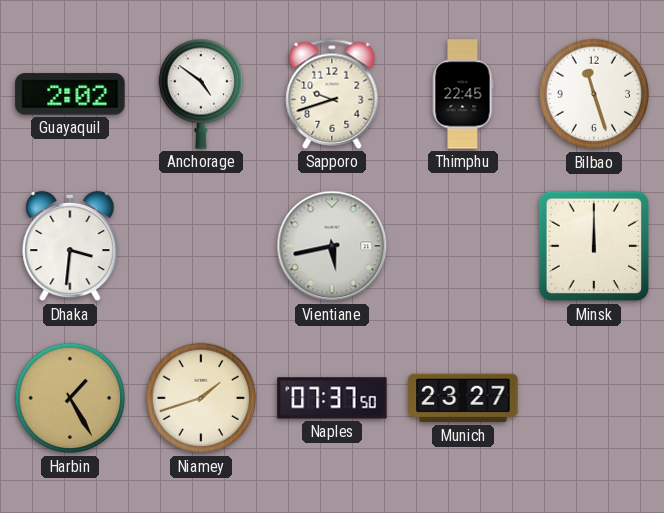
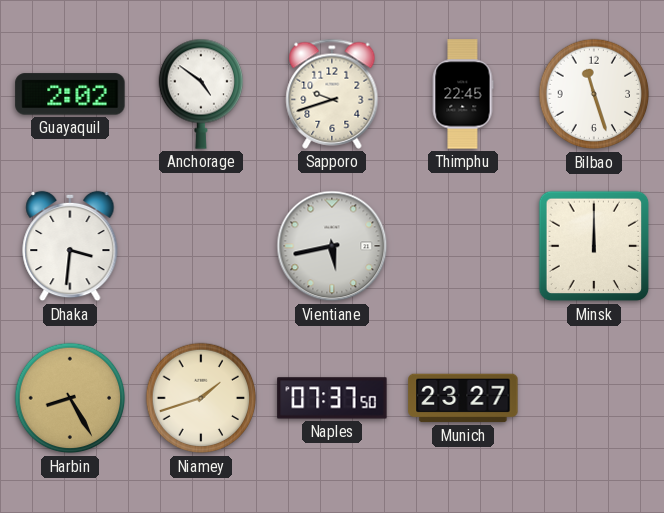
Harbin: 1:25 -> 8:25 (70, 398)
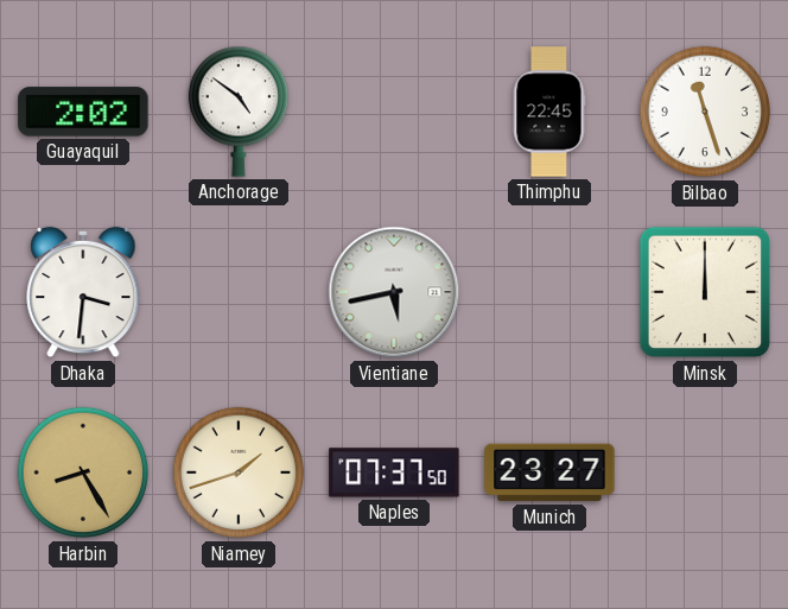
Sapporo: 9:42 -> none (332, 94)
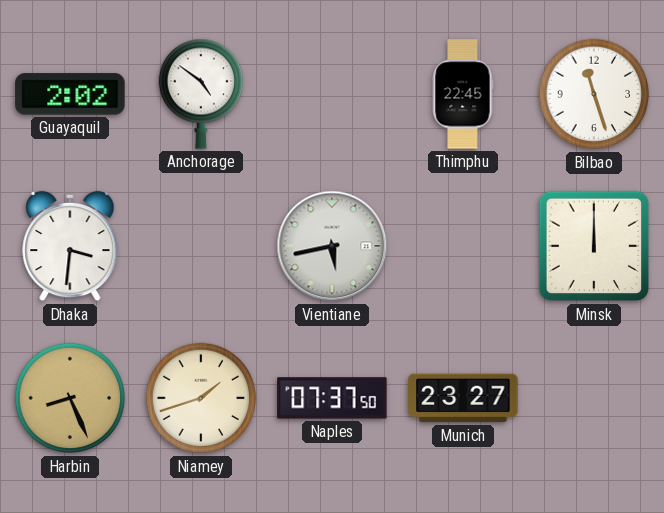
Harbin: 8:25 -> 8:26 (70, 398)
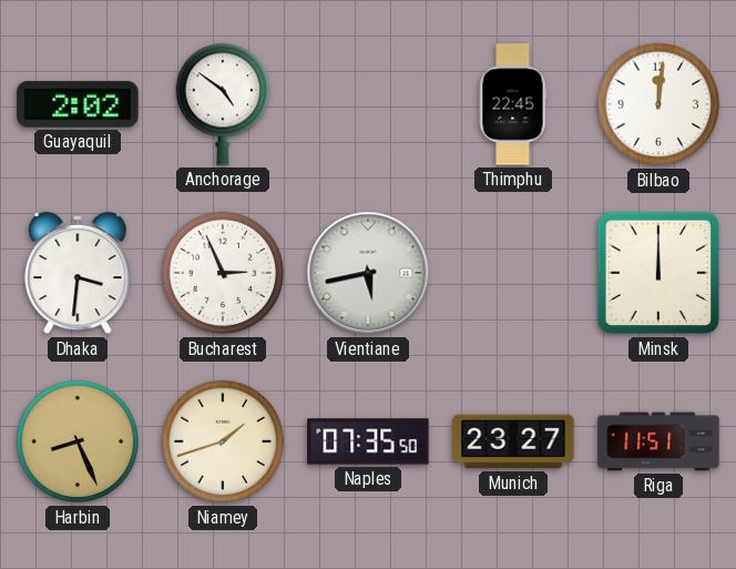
Bilbao: 11:27 -> 12:01 (658, 104)
Bucharest: none -> 2:56 (223, 273)
Naples: 07:37 -> 07:35 (368, 441)
Riga: none -> 11:51 (658, 441)
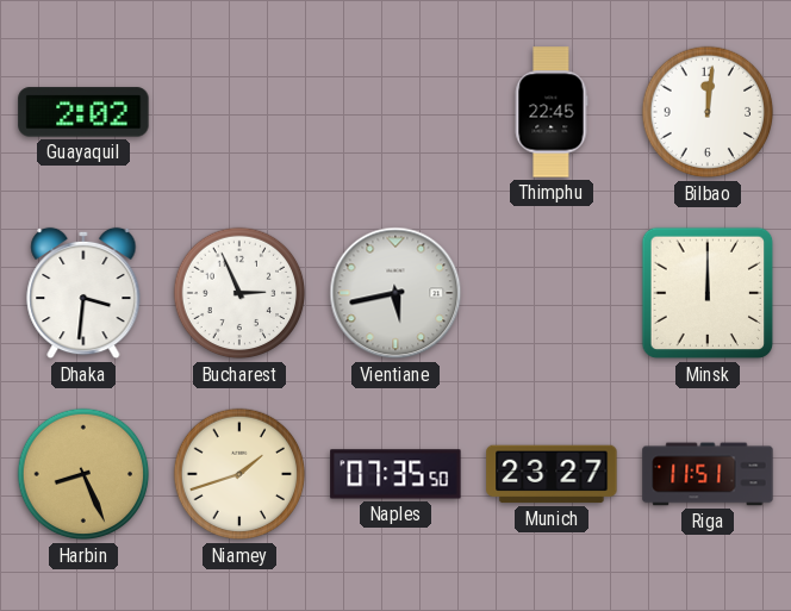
Anchorage: 4:51 -> none (222, 104)
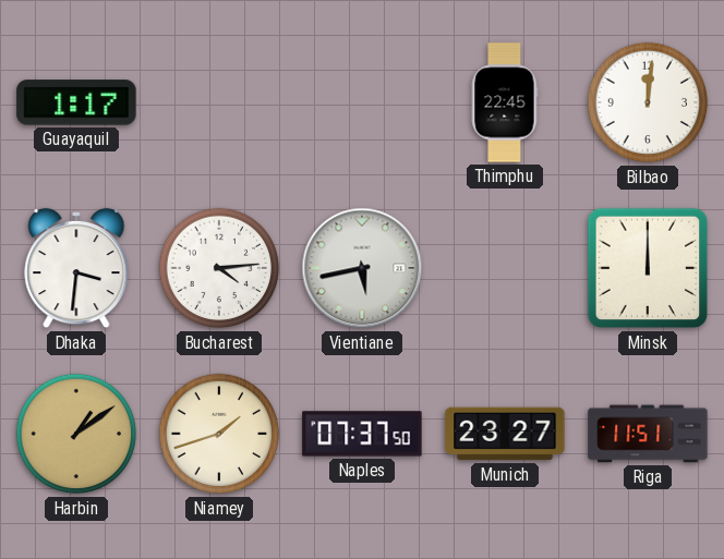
Guayaquil: 2:02 -> 1:17 (76, 102)
Bucharest: 2:56 -> 4:14 (219, 268)
Harbin: 8:26 -> 1:09 (76, 434)
Naples: 07:35 -> 07:37 (362, 434)
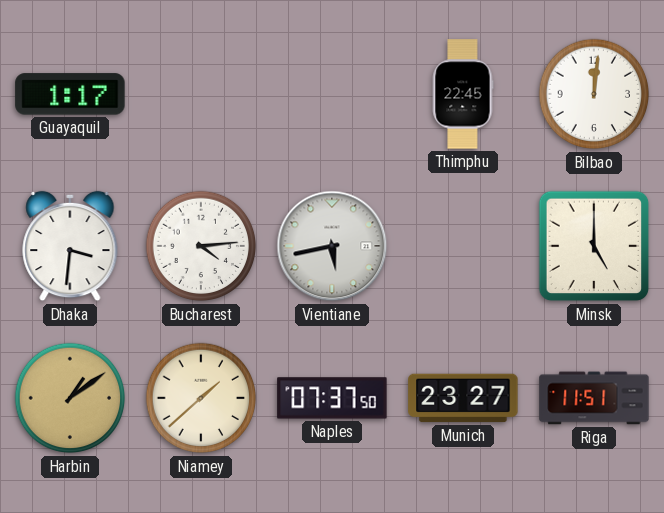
Minsk: 12:00 -> 5:00 (594, 246)
Niamey: 1:42 -> 1:38 (201, 398)
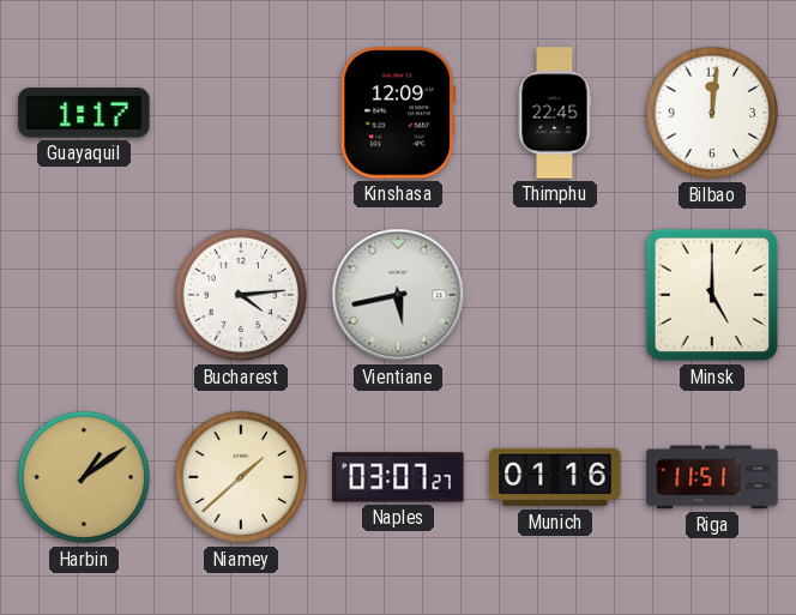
Kinshasa: none -> 12:09 (397, 113)
Dhaka: 3:31 -> none (70, 246)
Naples: 07:37 -> 03:07 (398, 477)
Munich: 23:27 -> 01:16 (555, 477)
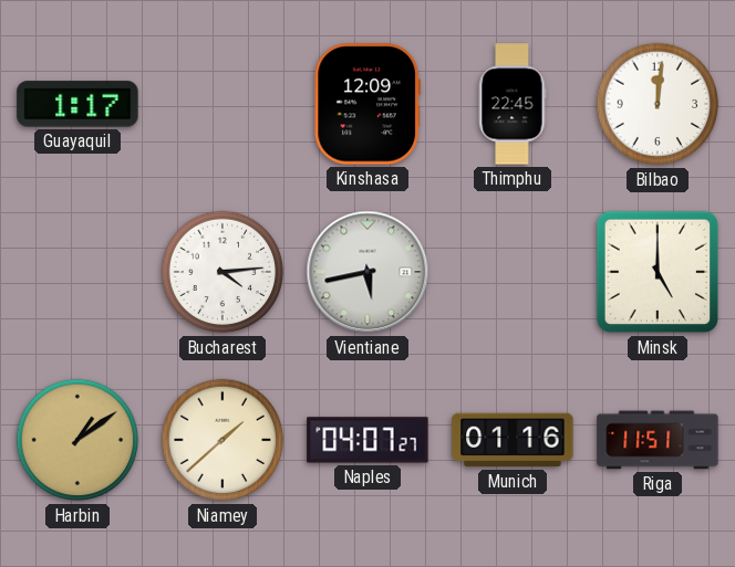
Naples: 03:07 -> 04:07 (367, 440)
